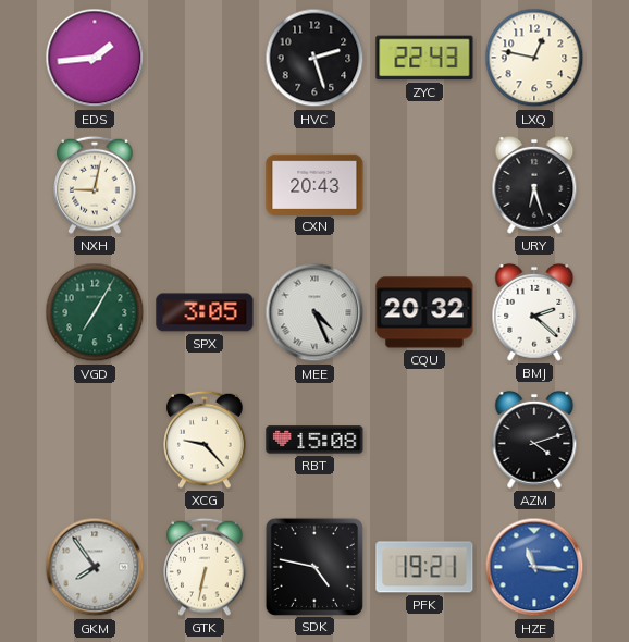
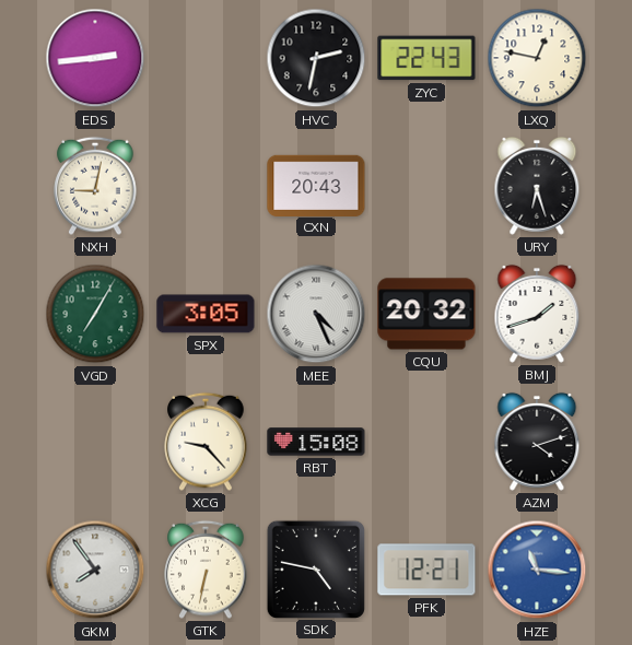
EDS: 1:44 -> 2:44 (95, 58)
HVC: 2:27 -> 2:32 (316, 58)
BMJ: 2:22 -> 1:42 (537, 314)
PFK: 19:21 -> 12:21 (426, 570)
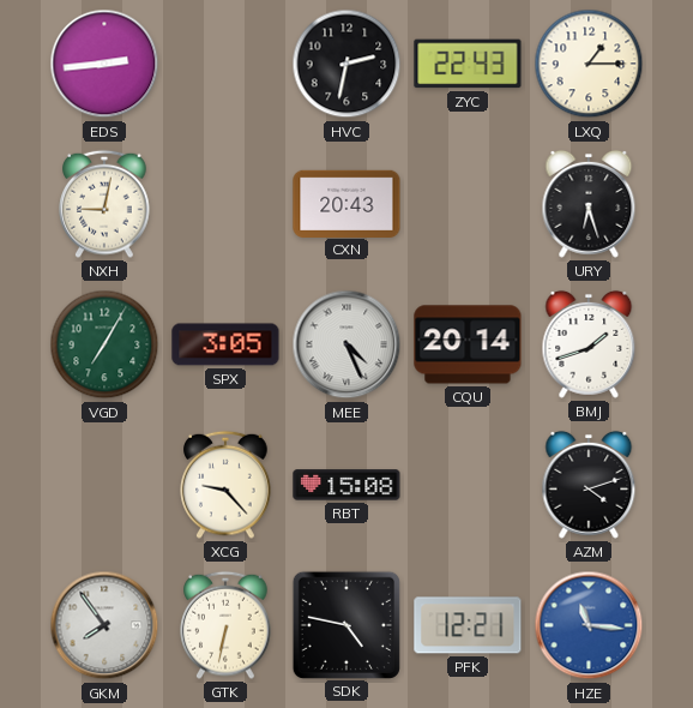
LXQ: 12:47 -> 1:15 (589, 64)
CQU: 20:32 -> 20:14 (468, 344)
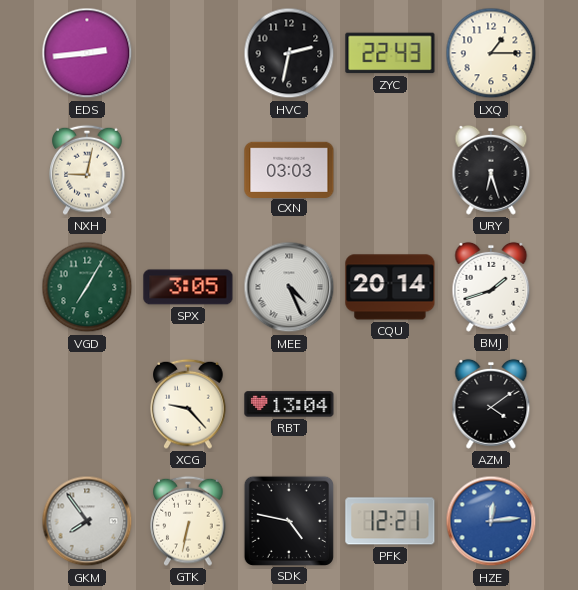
CXN: 20:43 -> 03:03 (289, 169)
RBT: 15:08 -> 13:04 (289, 404)
AZM: 4:12 -> 4:09 (491, 404)
HZE: 11:16 -> 12:14 (491, 521)
